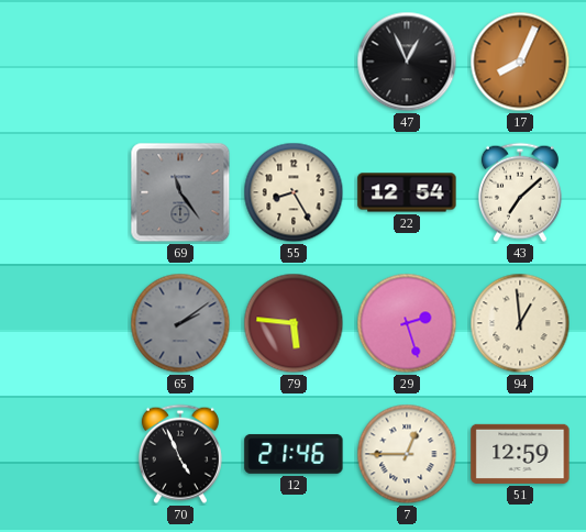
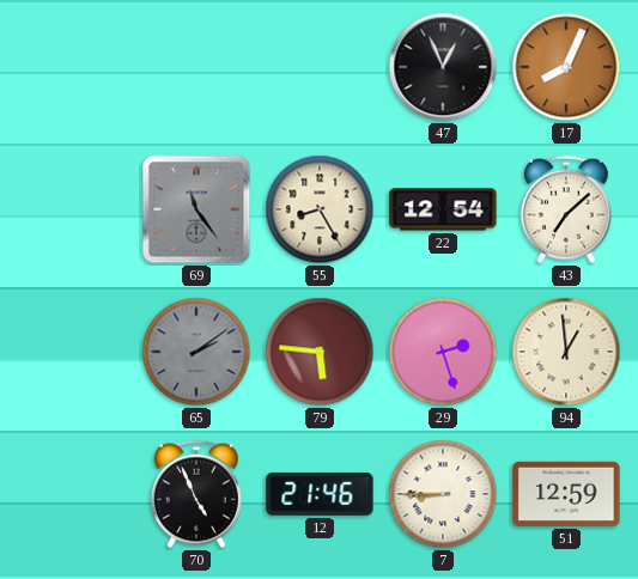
7: 12:45 -> 8:45 (443, 494)
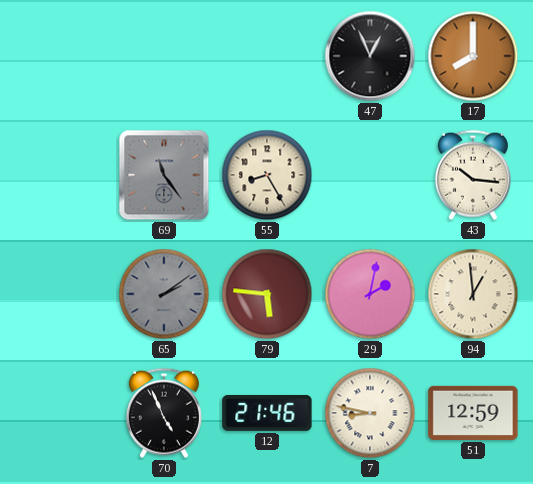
17: 8:04 -> 8:00 (473, 56)
22: 12:54 -> none (443, 209)
43: 7:08 -> 10:16 (473, 175)
29: 2:27 -> 2:02 (370, 294)
7: 8:45 -> 8:47 (370, 413)
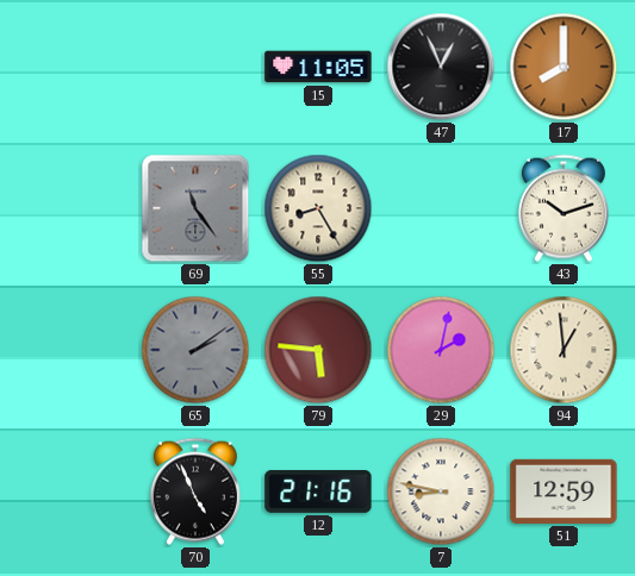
15: none -> 11:05 (318, 67)
43: 10:16 -> 10:12 (564, 208)
12: 21:46 -> 21:16 (318, 492)
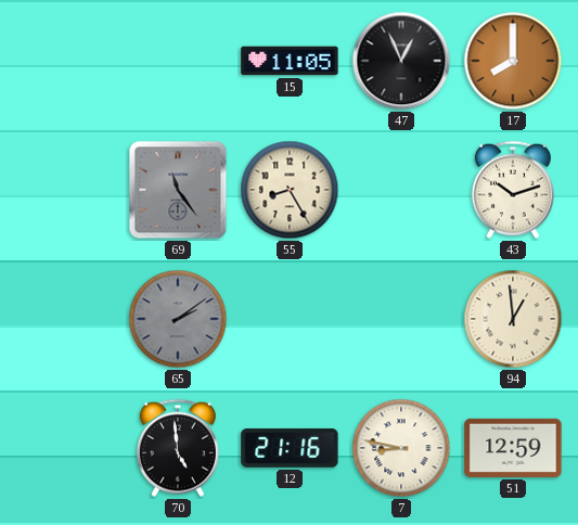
79: 5:46 -> none (318, 350)
29: 2:02 -> none (441, 350)
70: 4:56 -> 4:59 (178, 448)
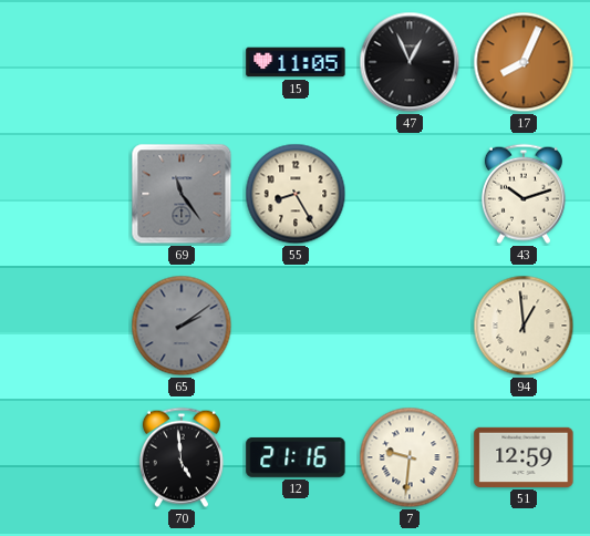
17: 8:00 -> 8:04 (524, 62)
7: 8:47 -> 9:31 (410, 457)
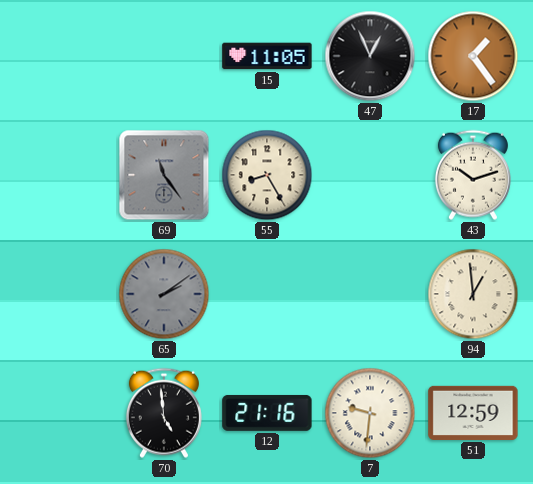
17: 8:04 -> 1:24 (473, 56)
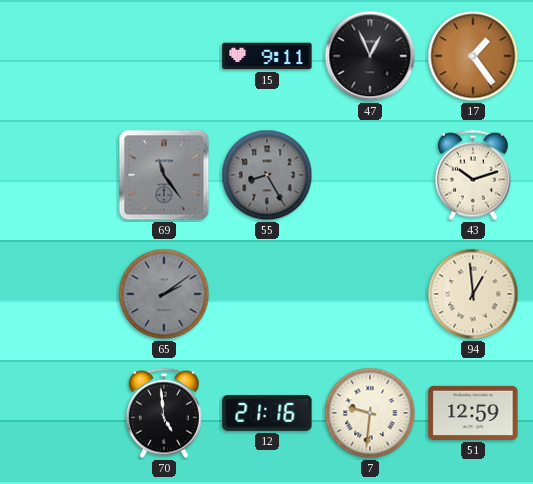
15: 11:05 -> 9:11 (267, 56)
55 dial: cream -> grey (267, 175)
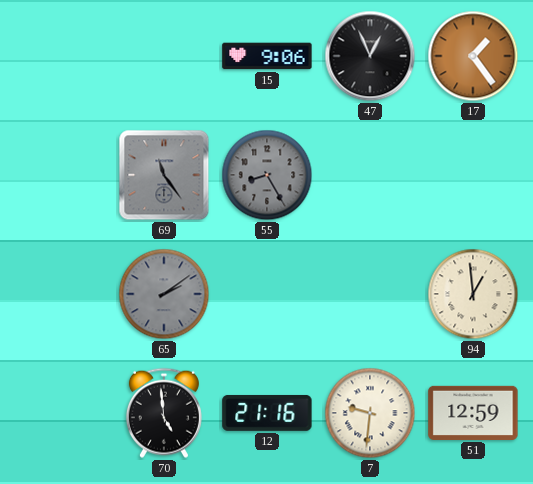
15: 9:11 -> 9:06 (267, 56)
43: 10:12 -> none (473, 175)
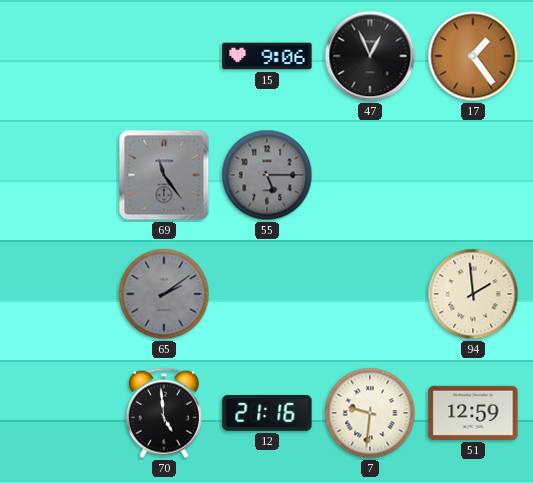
55: 8:25 -> 5:15 (267, 175)
94: 12:59 -> 1:59 (473, 294)
